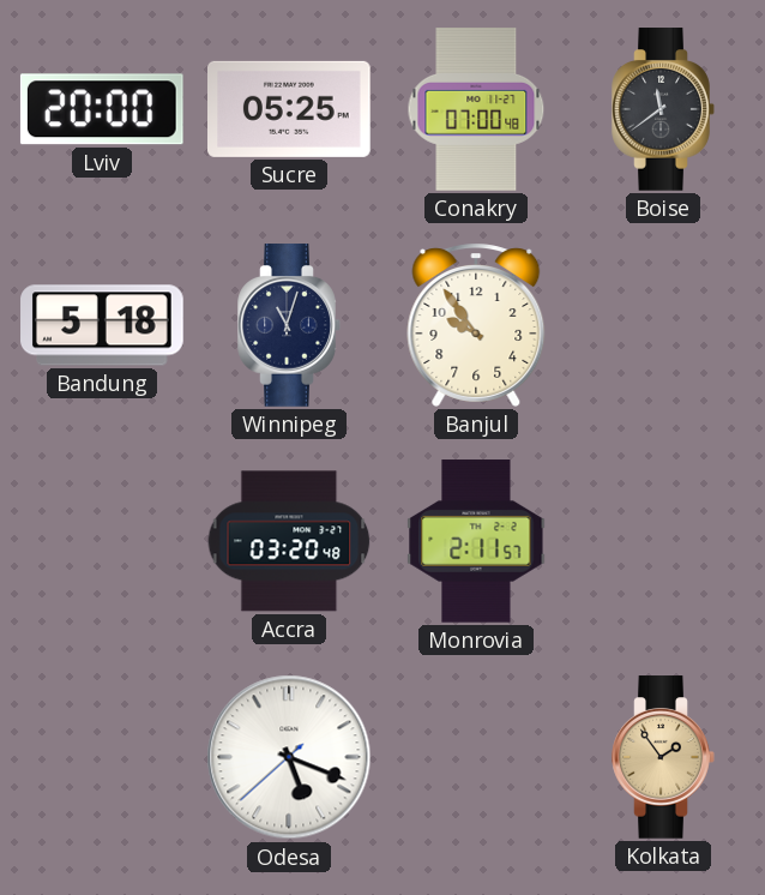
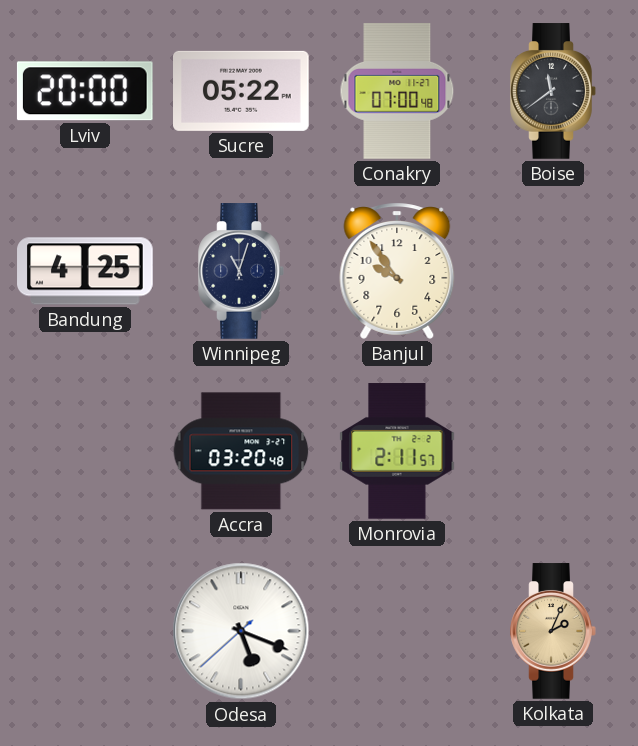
Sucre: 05:25 -> 05:22 (242, 91)
Bandung: 5:18 -> 4:25 (85, 271)
Kolkata: 1:54 -> 2:04 (553, 631)
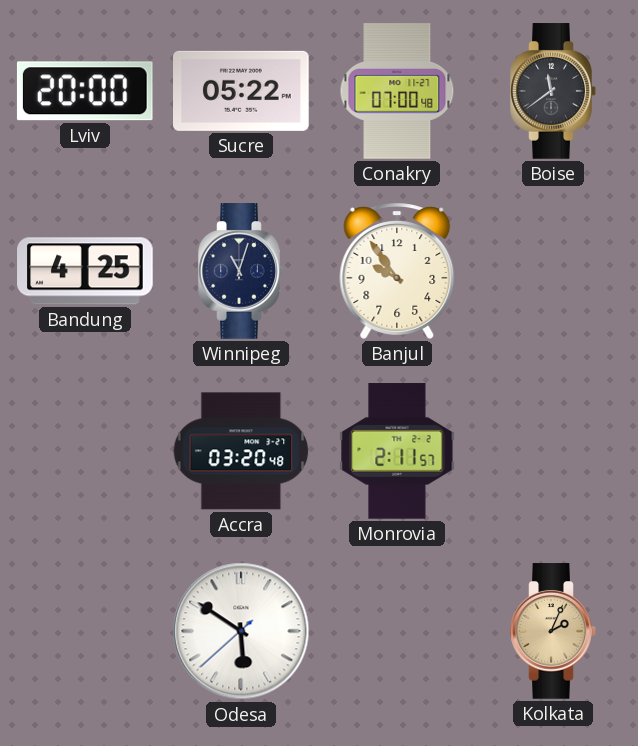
Odesa: 5:18 -> 5:50 (241, 631)
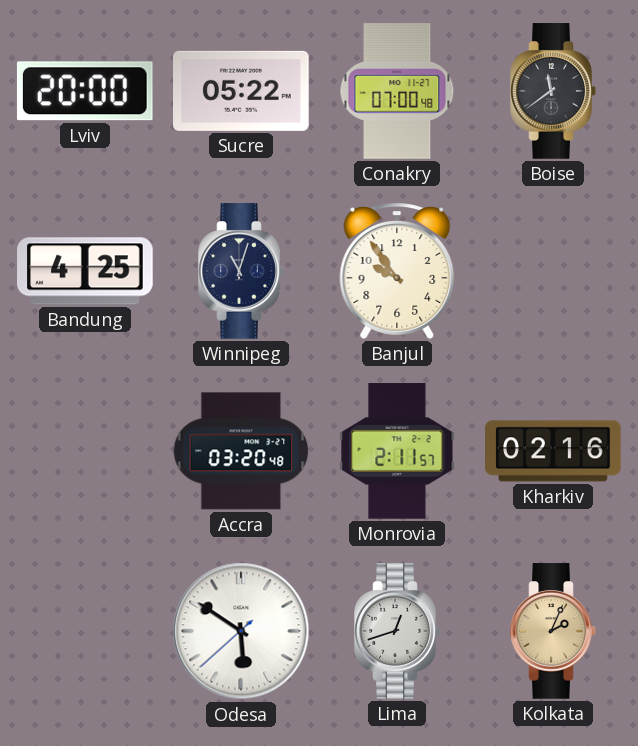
Kharkiv: none -> 02:16 (553, 451)
Lima: none -> 12:42 (397, 631)
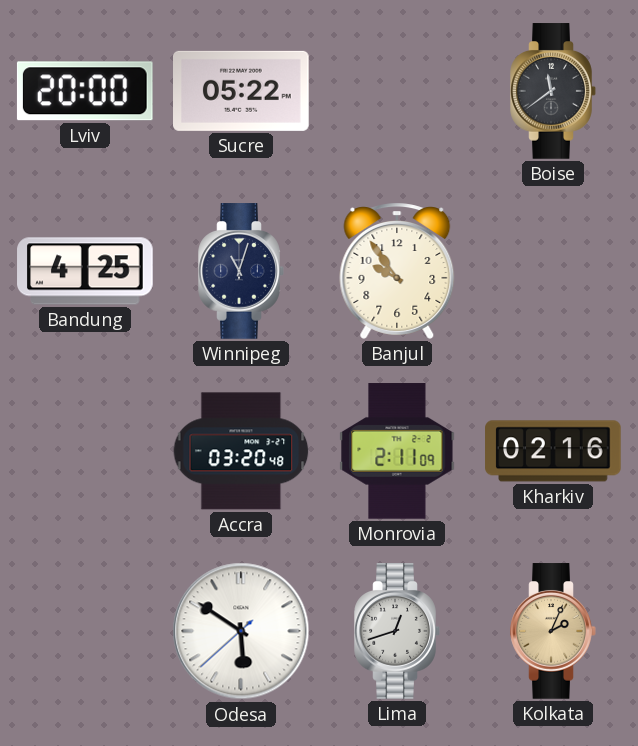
Conakry: 07:00 -> none (397, 91)
Monrovia: 2:11:57 -> 2:11:09 (397, 451)
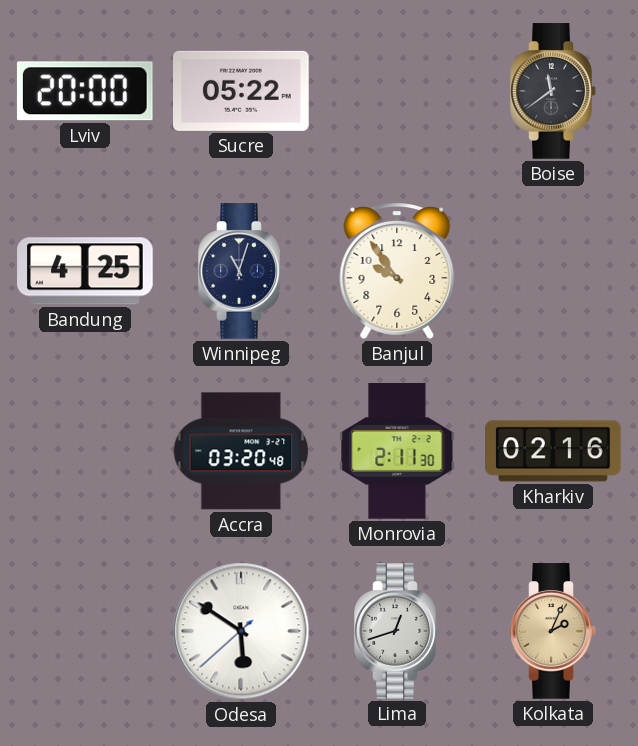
Monrovia: 2:11:09 -> 2:11:30 (397, 451)
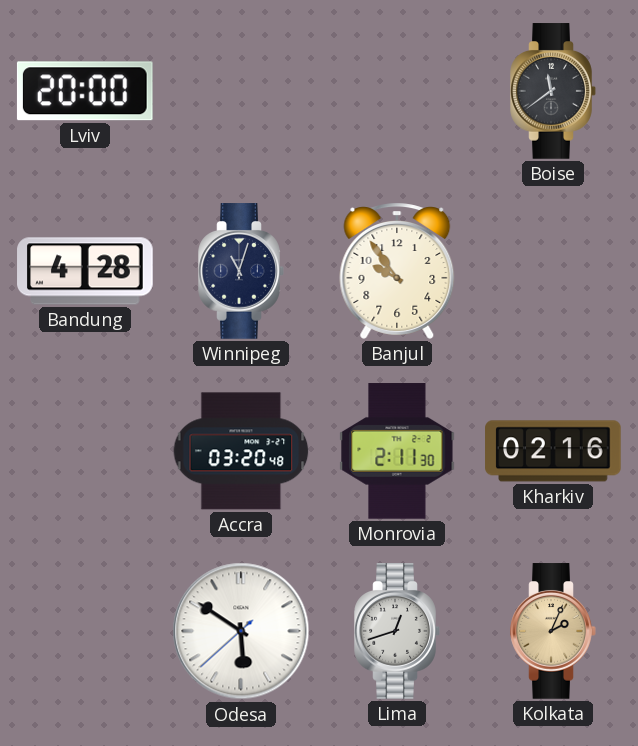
Sucre: 05:22 -> none (242, 91)
Bandung: 4:25 -> 4:28 (85, 271)
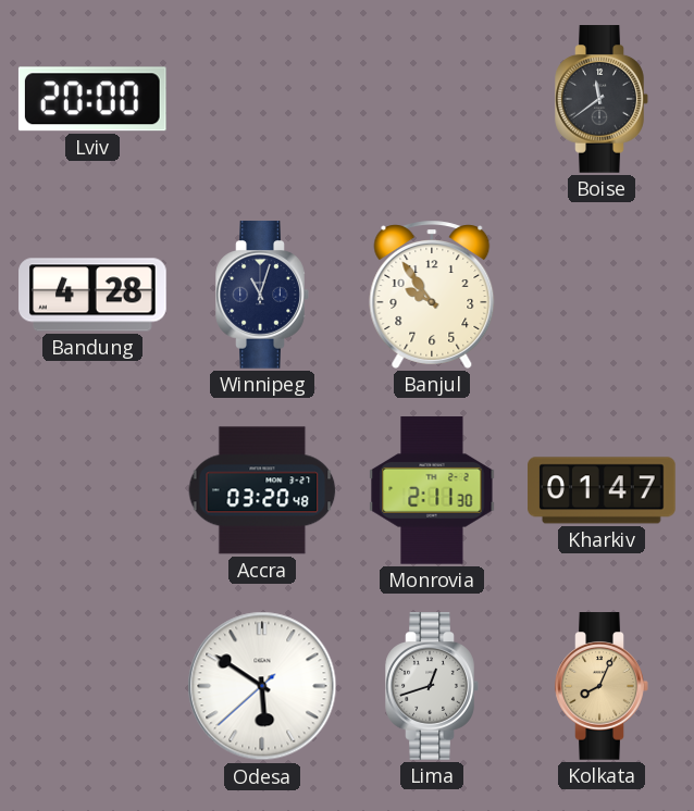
Kharkiv: 02:16 -> 01:47 (602, 490)
Kolkata: 2:04 -> 8:04 (602, 686)
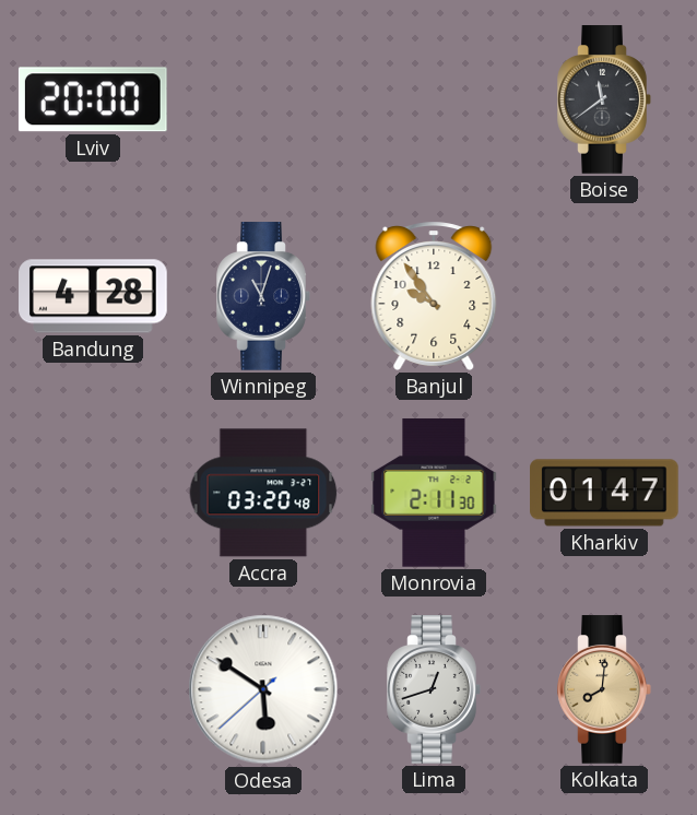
Kolkata: 8:04 -> 8:01 (604, 689)
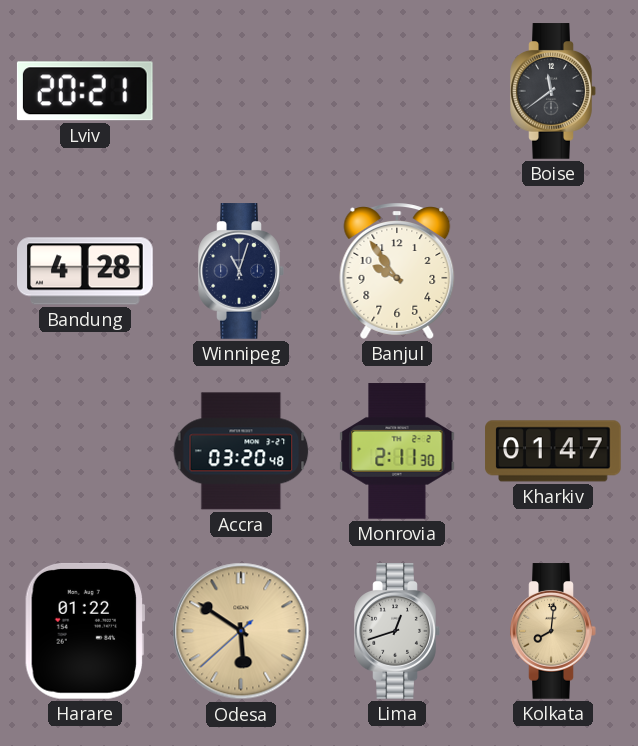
Lviv: 20:00 -> 20:21 (85, 91)
Harare: none -> 01:22 (85, 631)
Odesa dial: white -> champagne (241, 631)
